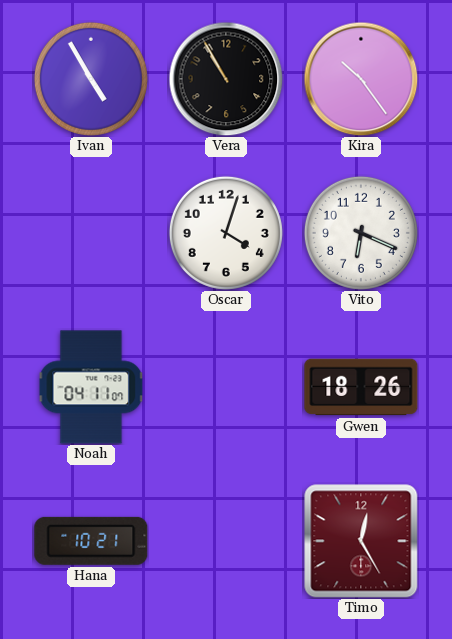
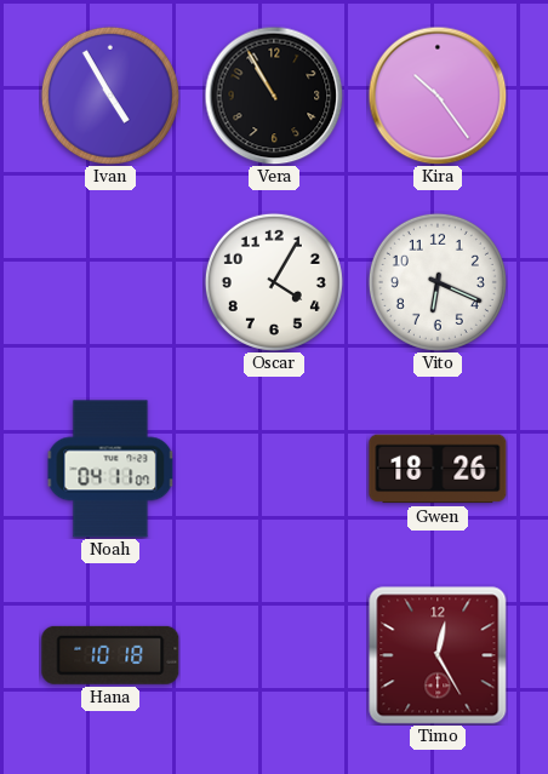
Oscar: 4:03 -> 4:05 (274, 282)
Hana: 10:21 -> 10:18 (110, 655)
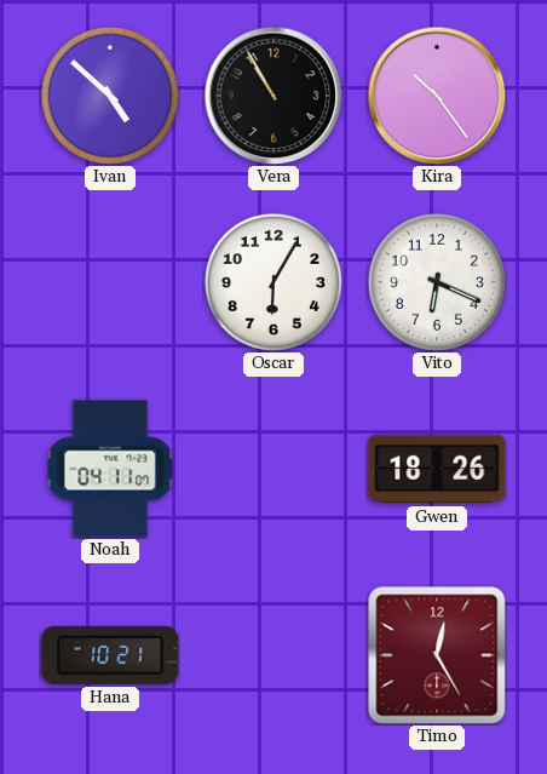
Ivan: 4:55 -> 4:52 (110, 96)
Oscar: 4:05 -> 6:05 (273, 282)
Hana: 10:18 -> 10:21 (110, 655)
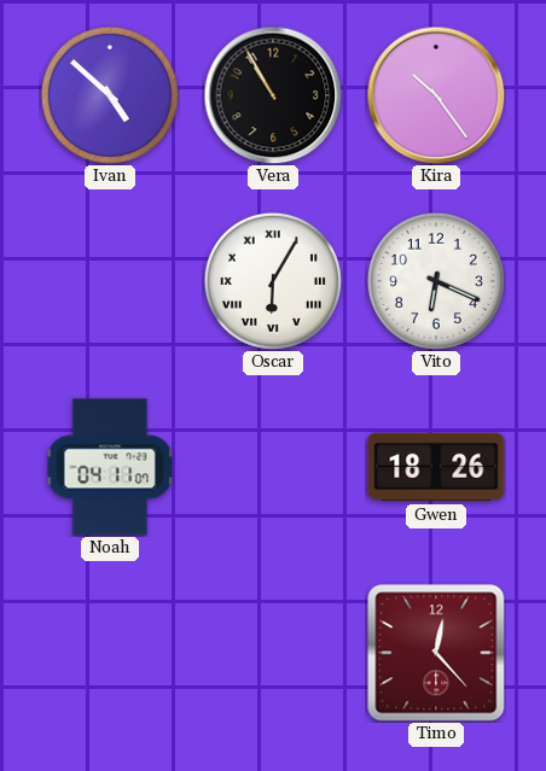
Oscar numerals: Arabic -> Roman (273, 281)
Hana: 10:21 -> none (110, 655)
Timo: 12:25 -> 12:23 (436, 653)
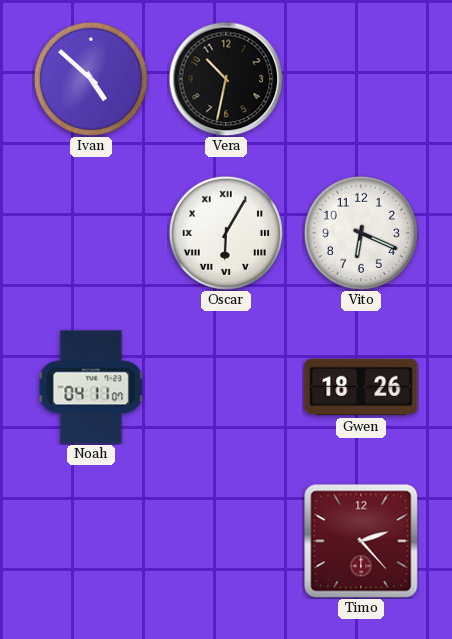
Vera: 10:55 -> 10:32 (226, 79)
Kira: 10:24 -> none (436, 95)
Timo: 12:23 -> 2:23 (361, 541)
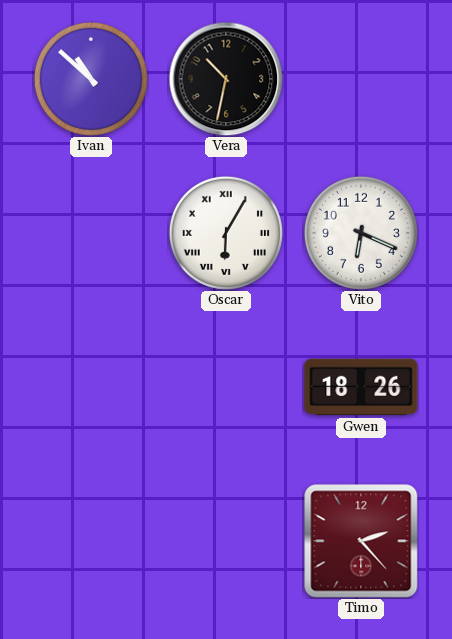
Ivan: 4:52 -> 10:52 (91, 79)
Noah: 04:11 -> none (91, 387)
